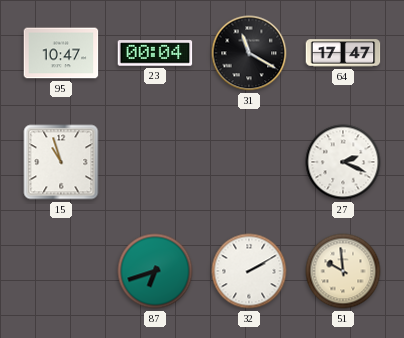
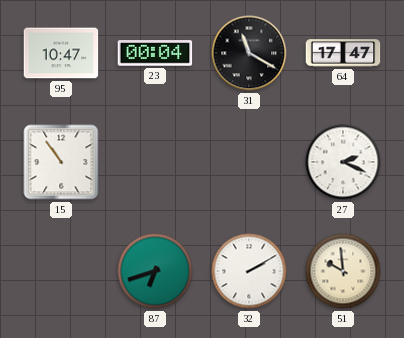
15: 10:57 -> 10:54 (61, 162)
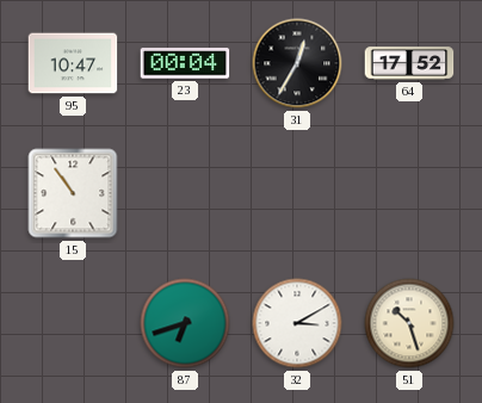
31: 11:20 -> 12:35 (297, 63)
64: 17:47 -> 17:52 (409, 63)
27: 2:19 -> none (343, 162)
32: 2:10 -> 3:10 (297, 323)
51: 9:59 -> 10:27 (409, 323)
